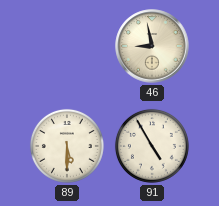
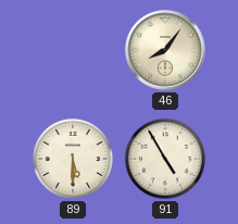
46: 8:58 -> 8:06 (165, 50)
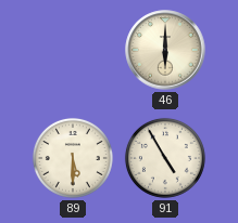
46: 8:06 -> 6:00 (165, 50)
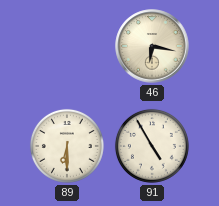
46: 6:00 -> 6:17 (152, 46)
89: 5:30 -> 6:30 (67, 146)
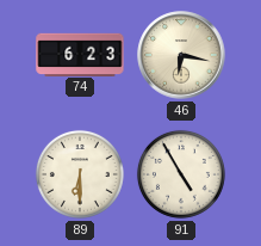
74: none -> 6:23 (80, 54)
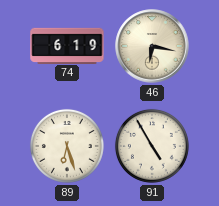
74: 6:23 -> 6:19 (67, 45)
89: 6:30 -> 6:27 (67, 146)
